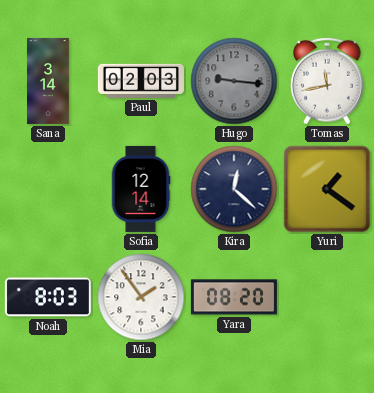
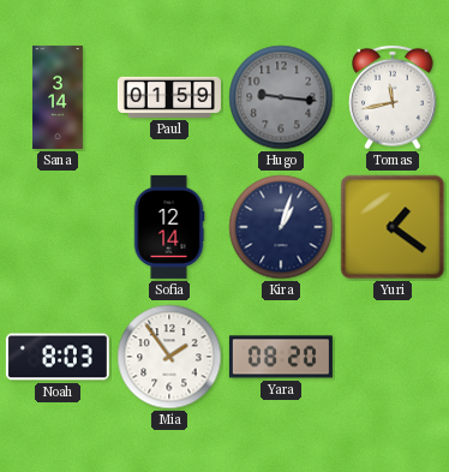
Paul: 02:03 -> 01:59 (169, 97)
Kira: 12:22 -> 1:03 (281, 227)
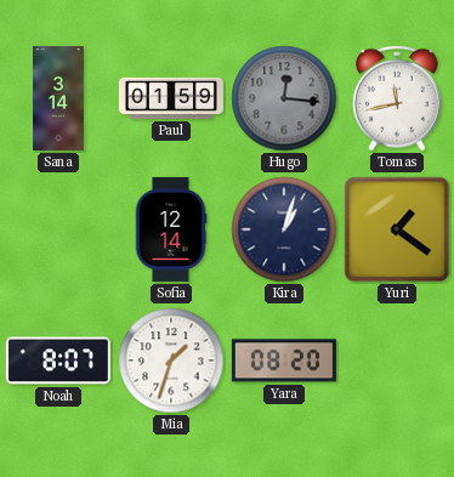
Hugo: 9:16 -> 12:16 (284, 98)
Noah: 8:03 -> 8:07 (58, 360)
Mia: 1:54 -> 1:33 (171, 360)
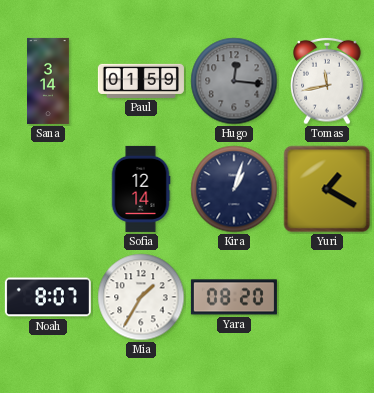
Yuri: 1:21 -> 1:20 (327, 189)
Mia: 1:33 -> 1:35 (141, 297)
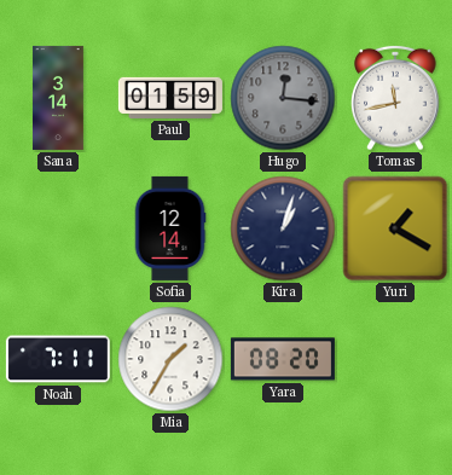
Noah: 8:07 -> 7:11 (58, 359)
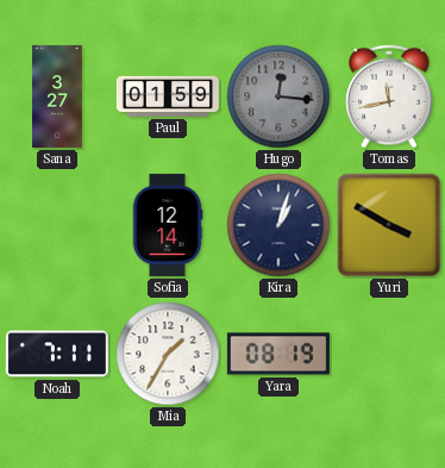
Sana: 3:14 -> 3:27 (58, 96)
Yuri: 1:20 -> 3:50 (389, 225)
Yara: 08:20 -> 08:19 (278, 354)
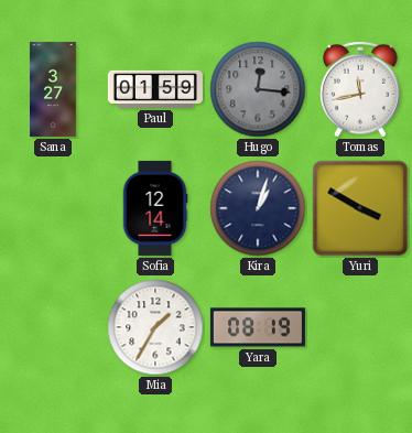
Noah: 7:11 -> none (57, 354)
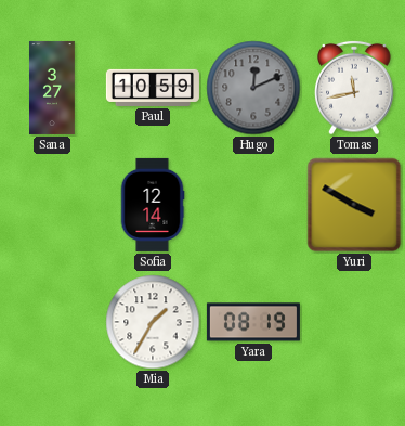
Paul: 01:59 -> 10:59 (153, 88)
Hugo: 12:16 -> 12:11 (253, 88)
Kira: 1:03 -> none (258, 208)
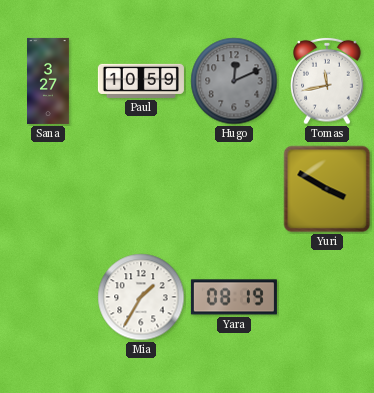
Sofia: 12:14 -> none (153, 205)
